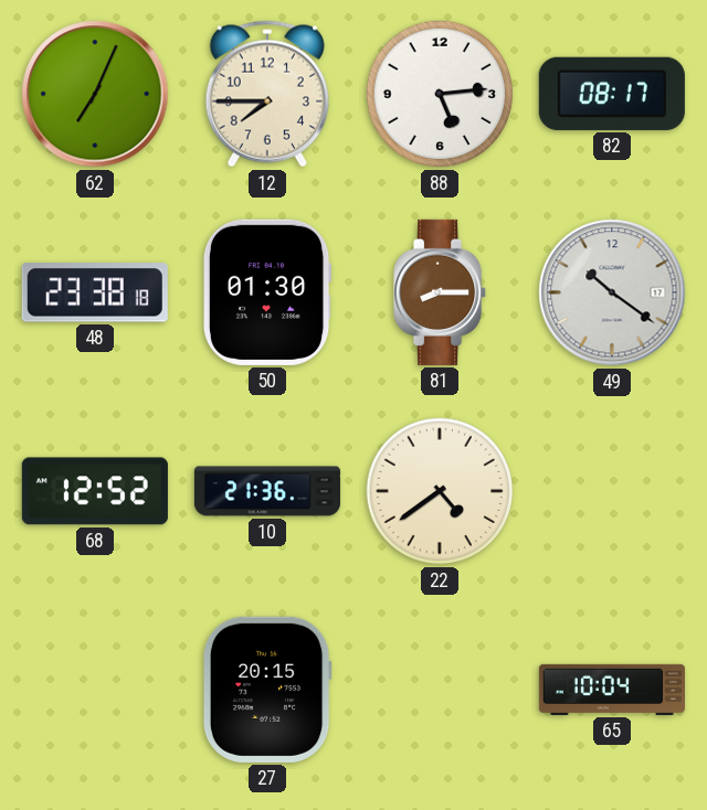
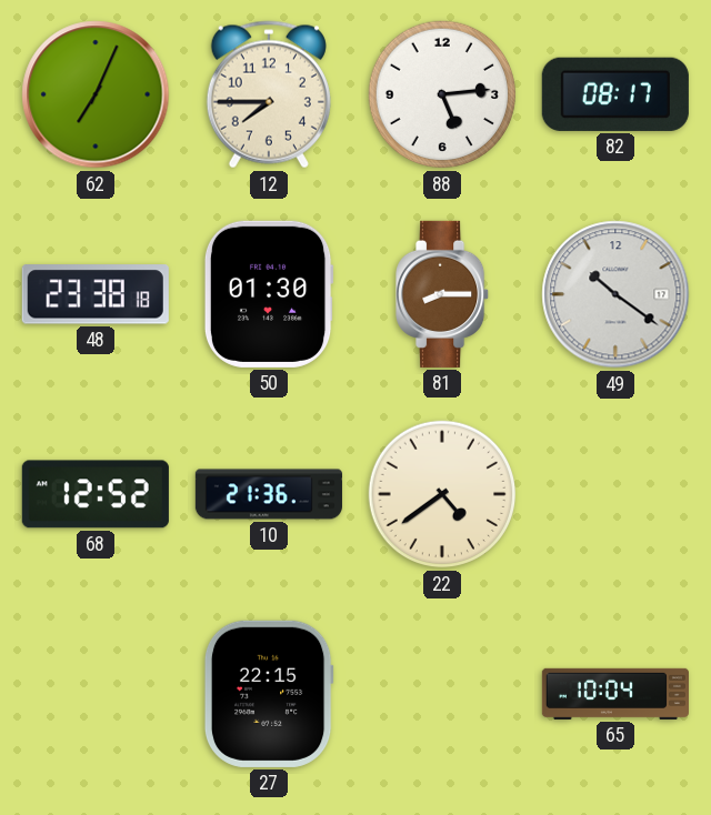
27: 20:15 -> 22:15 (269, 694)
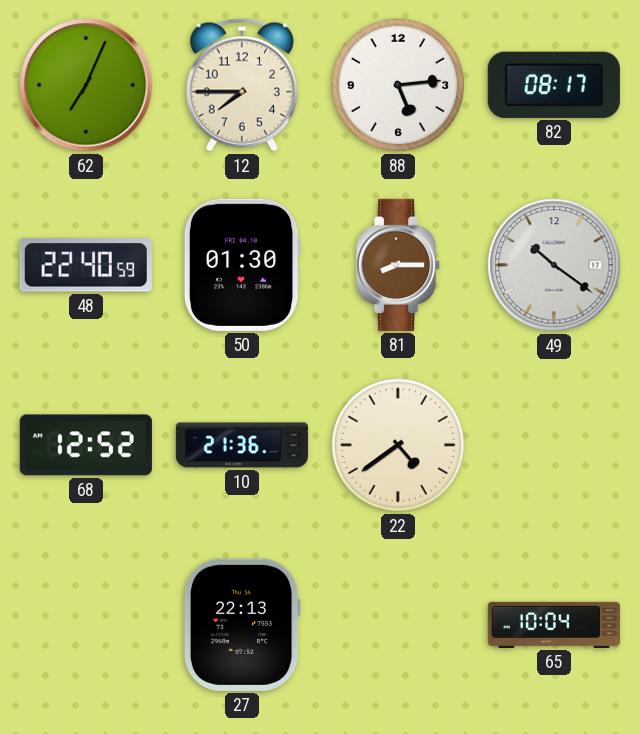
48: 23:38 -> 22:40 (86, 265)
27: 22:15 -> 22:13 (242, 625)
